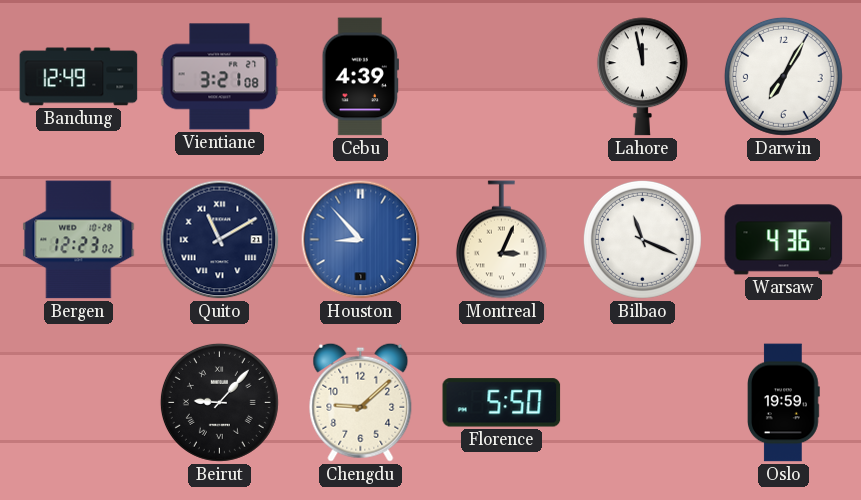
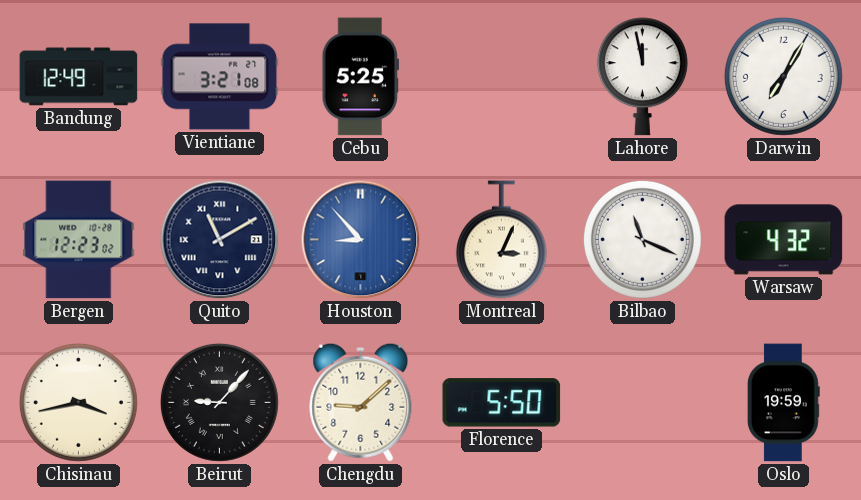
Cebu: 4:39 -> 5:25 (360, 77)
Warsaw: 4:36 -> 4:32 (784, 240)
Chisinau: none -> 3:43 (78, 402)
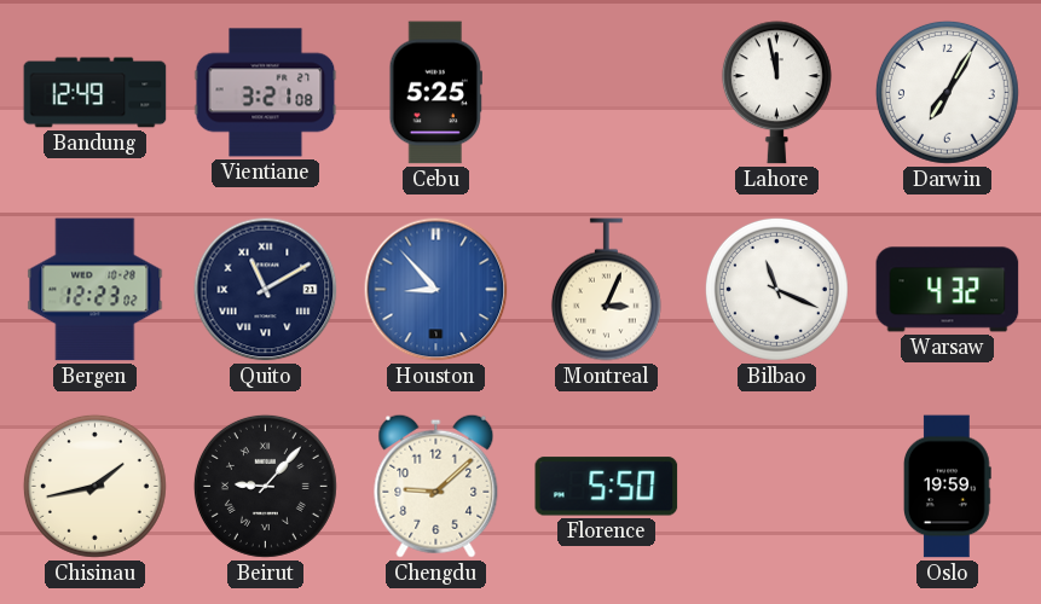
Chisinau: 3:43 -> 1:43 (94, 486)
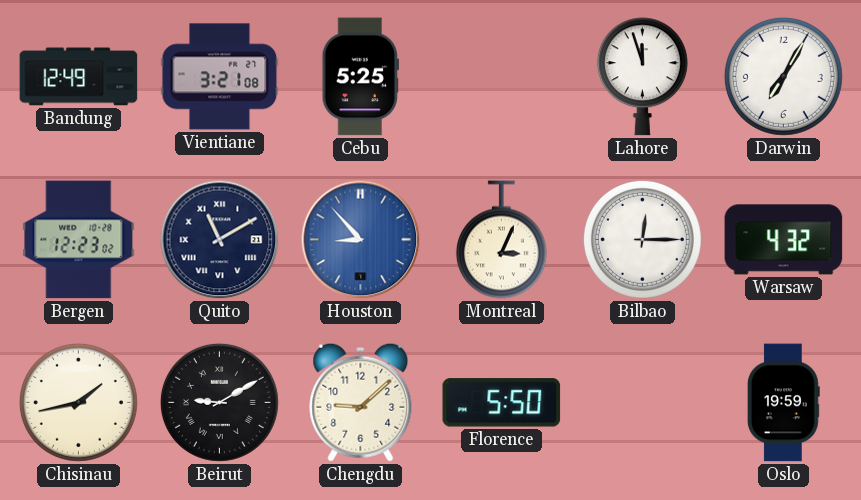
Lahore: 11:58 -> 11:57 (642, 77)
Bilbao: 11:19 -> 12:15 (642, 239)
Beirut: 9:07 -> 9:10 (219, 402)
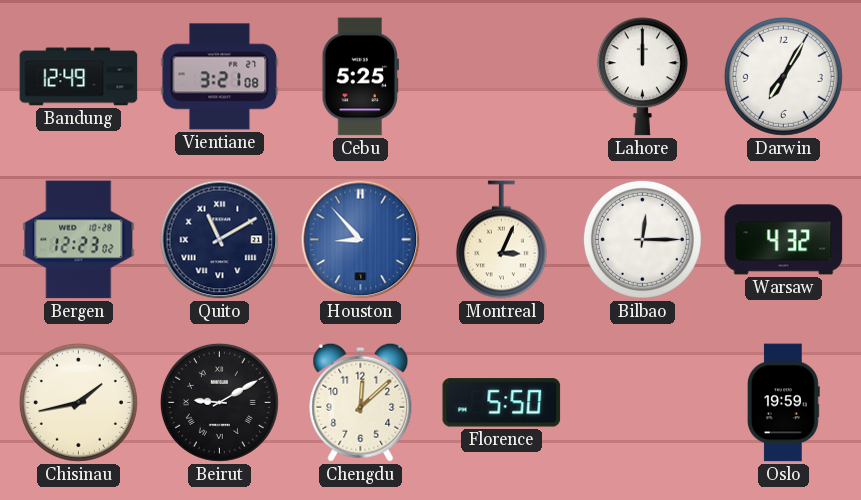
Lahore: 11:57 -> 12:00 (642, 77)
Chengdu: 9:08 -> 12:08 (361, 402)
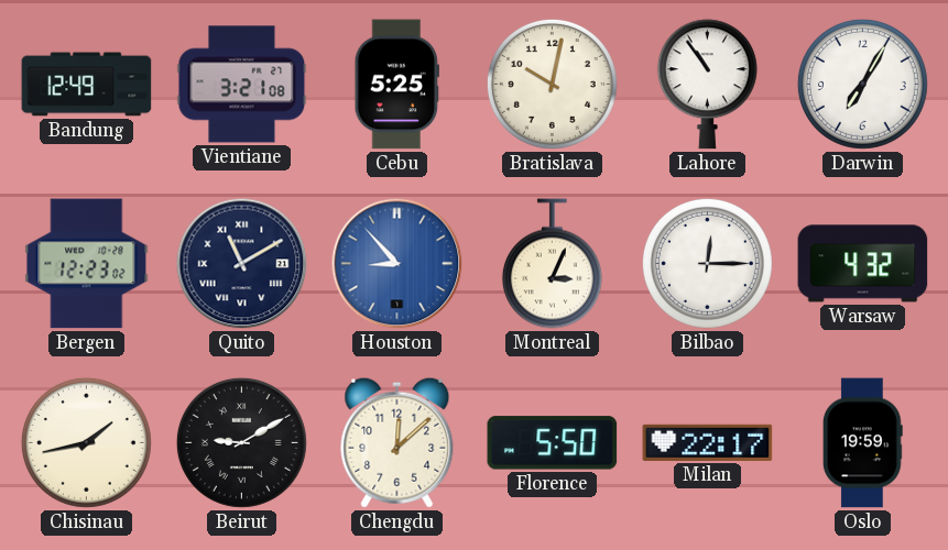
Bratislava: none -> 10:02 (552, 84)
Lahore: 12:00 -> 10:54 (707, 85)
Milan: none -> 22:17 (708, 442)
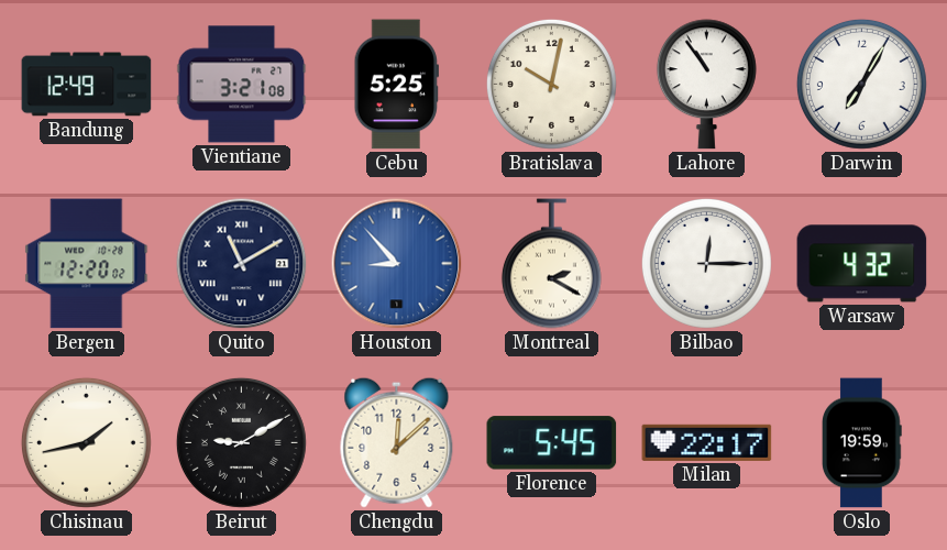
Bergen: 12:23 -> 12:20 (87, 264)
Montreal: 3:04 -> 2:20 (551, 264)
Florence: 5:50 -> 5:45 (552, 443)
